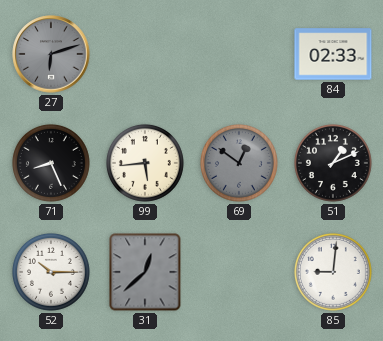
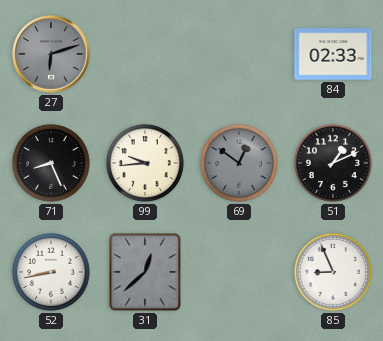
99: 5:44 -> 9:44 (145, 163)
52: 10:15 -> 8:43 (51, 272)
85: 9:01 -> 8:56 (333, 272)
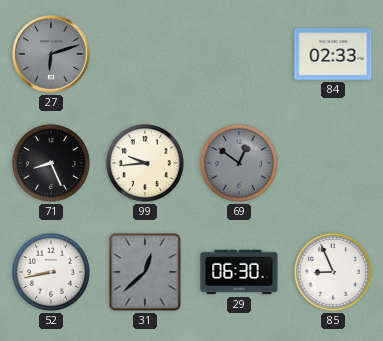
51: 1:11 -> none (333, 163)
29: none -> 06:30 (239, 272)
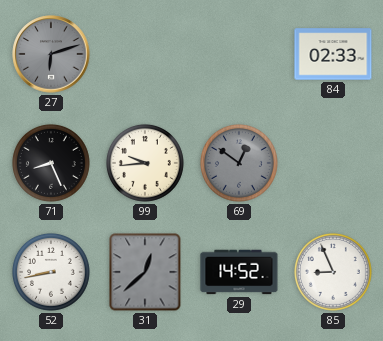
29: 06:30 -> 14:52 (239, 272)
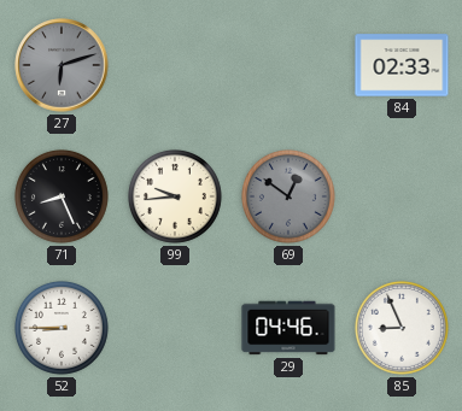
52: 8:43 -> 8:45 (62, 328)
31: 12:38 -> none (145, 272)
29: 14:52 -> 04:46 (288, 328)
